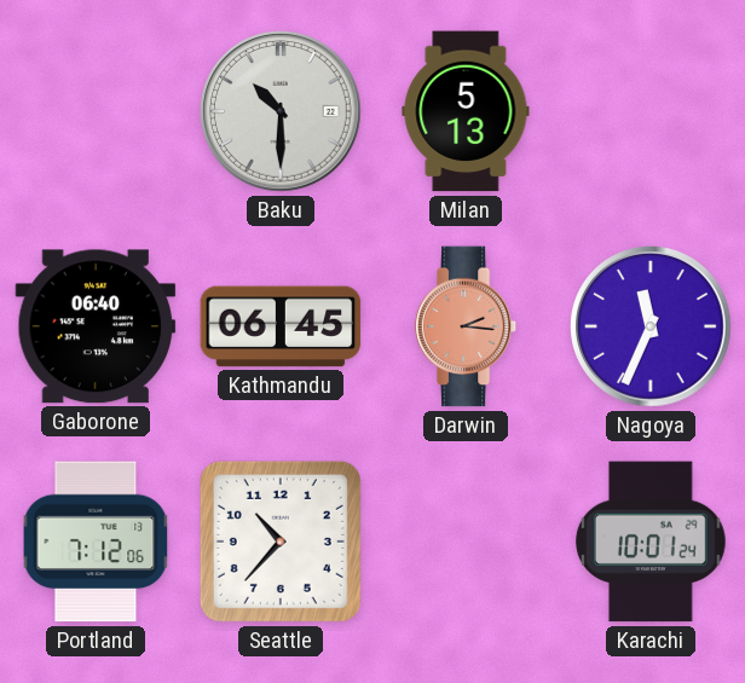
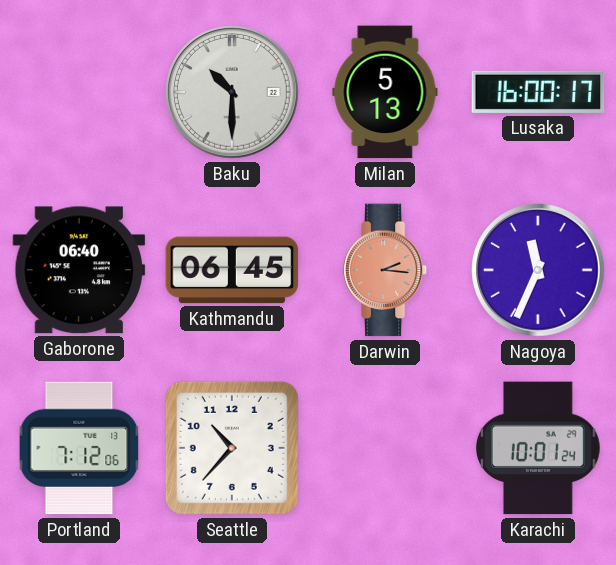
Lusaka: none -> 16:00 (538, 92)
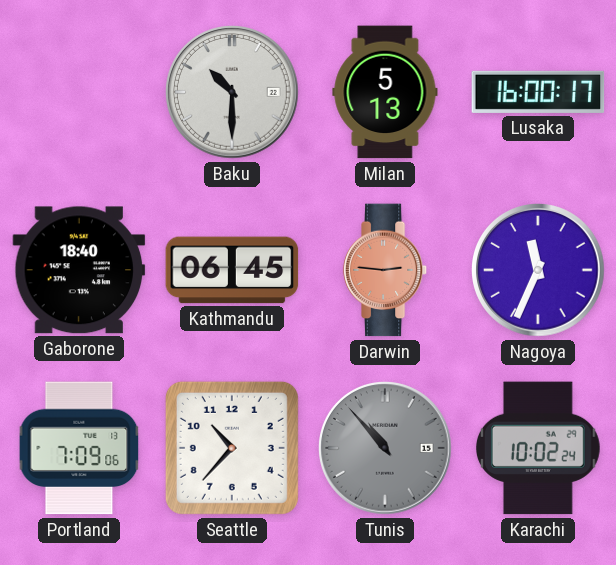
Gaborone: 06:40 -> 18:40 (79, 270)
Darwin: 2:16 -> 2:46 (385, 270)
Portland: 7:12 -> 7:09 (79, 448)
Tunis: none -> 10:53 (386, 449)
Karachi: 10:01 -> 10:02 (539, 448)
